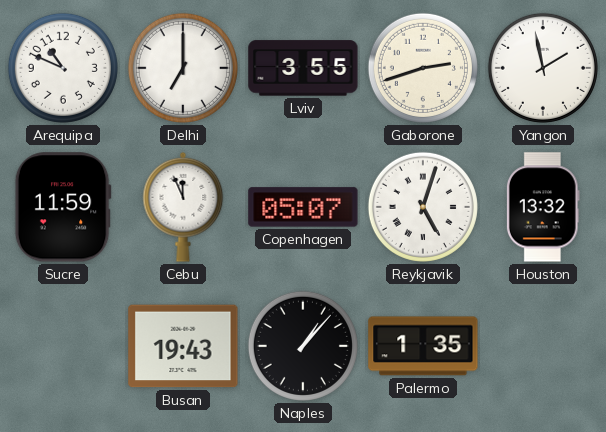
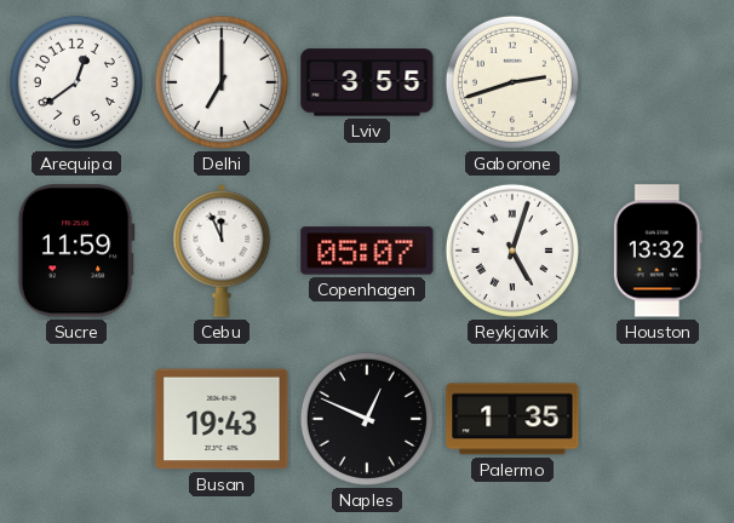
Arequipa: 10:49 -> 12:39 (76, 82)
Yangon: 1:58 -> none (543, 68)
Naples: 1:07 -> 12:49 (367, 419)
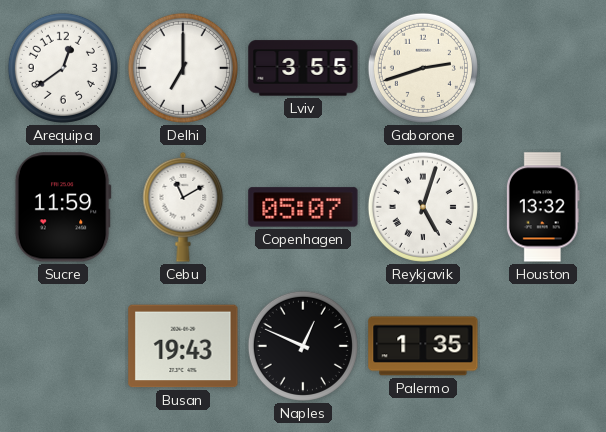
Cebu: 11:56 -> 11:10 (183, 207)
